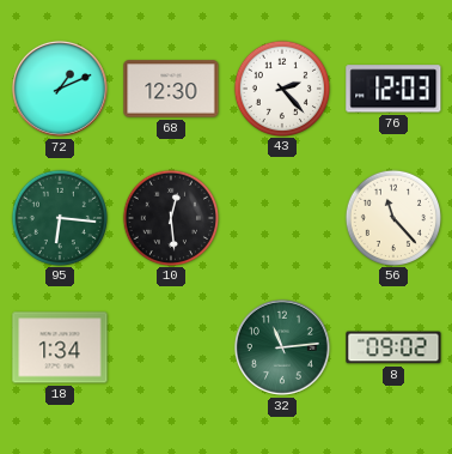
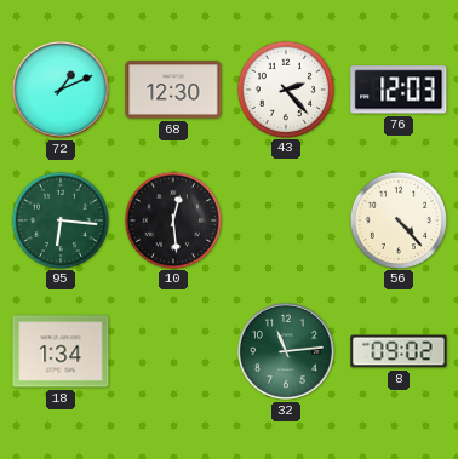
56: 11:23 -> 4:23 (397, 219)
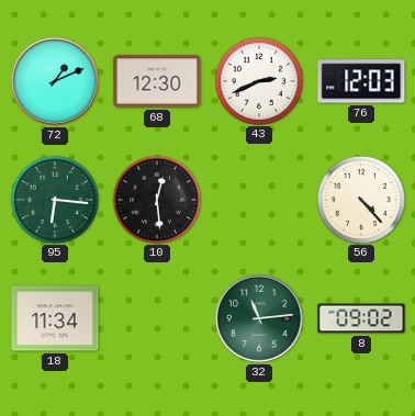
43: 2:23 -> 2:41 (258, 80)
18: 1:34 -> 11:34 (55, 318)
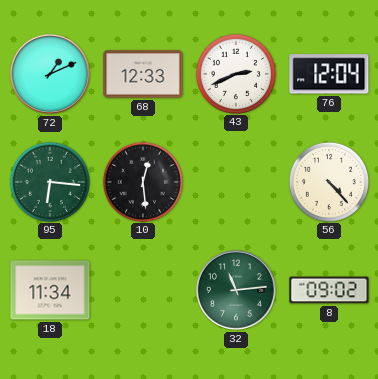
68: 12:30 -> 12:33 (143, 74)
76: 12:03 -> 12:04 (329, 74)
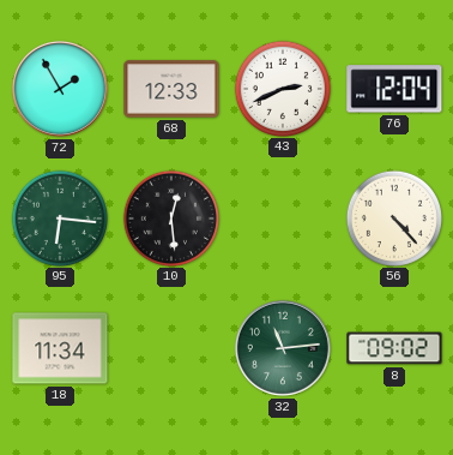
72: 1:11 -> 1:55 (60, 89)
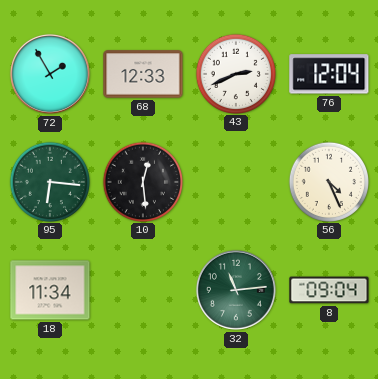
56: 4:23 -> 4:26 (328, 181)
8: 09:02 -> 09:04 (329, 290)
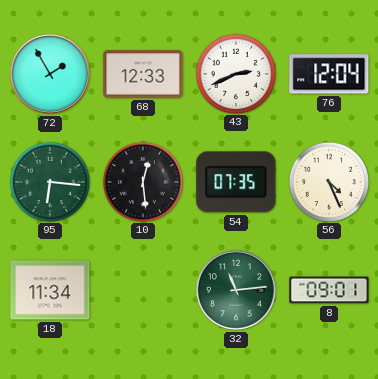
54: none -> 07:35 (236, 182)
8: 09:04 -> 09:01 (329, 290)
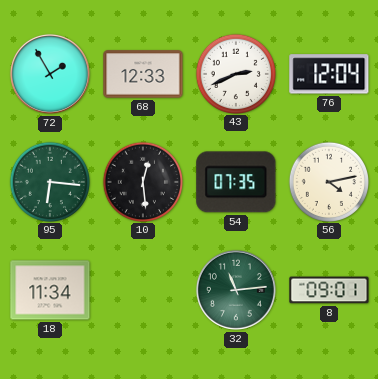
56: 4:26 -> 4:13 (328, 181)
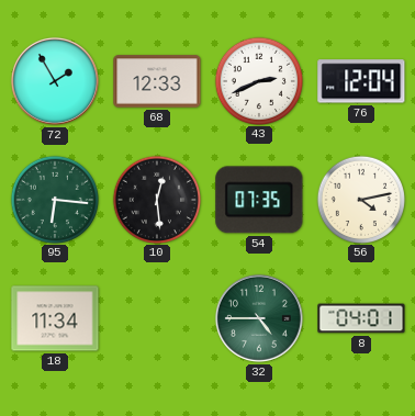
32: 11:14 -> 4:45 (259, 318)
8: 09:01 -> 04:01 (361, 318)
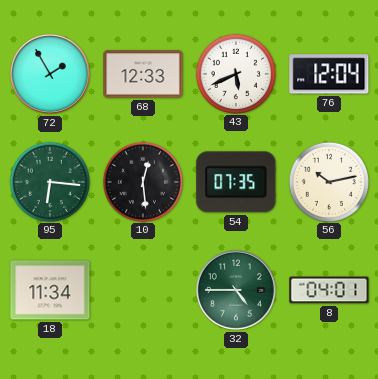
43: 2:41 -> 5:41 (235, 73)
56: 4:13 -> 10:13 (328, 181)
